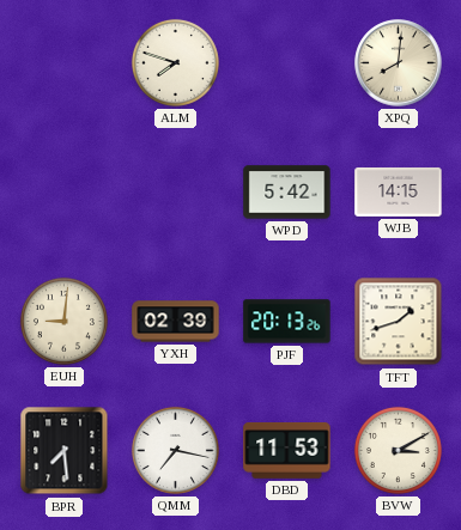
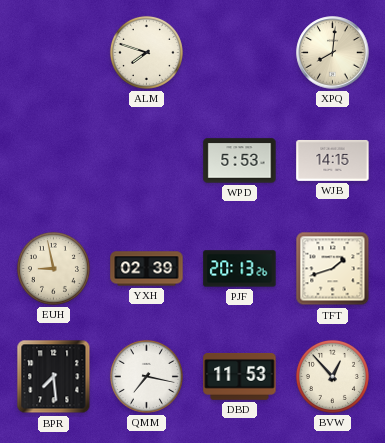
WPD: 5:42 -> 5:53 (240, 161)
EUH: 9:01 -> 8:58 (53, 268)
BVW: 3:10 -> 12:53 (332, 376)
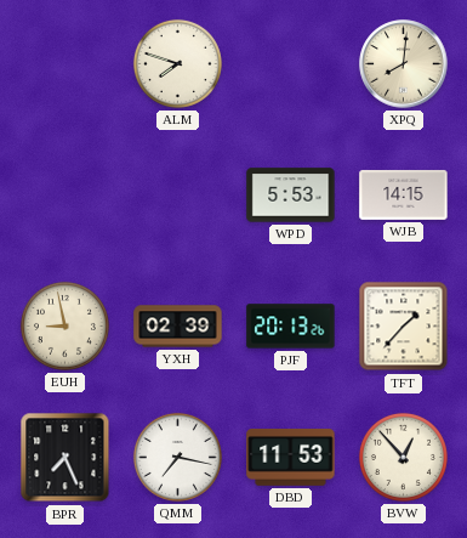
TFT: 1:42 -> 1:37 (404, 327)
BPR: 7:29 -> 7:26 (66, 458)
